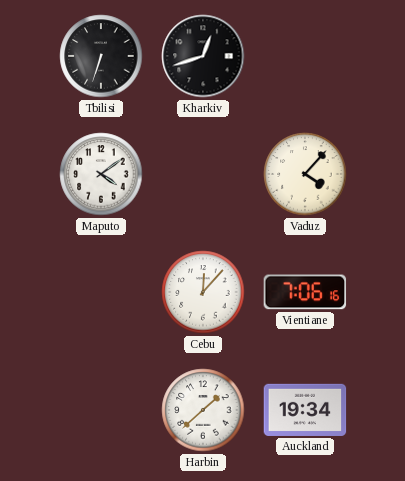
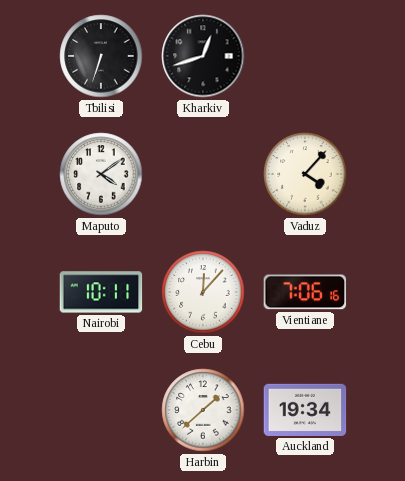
Nairobi: none -> 10:11 (101, 292)
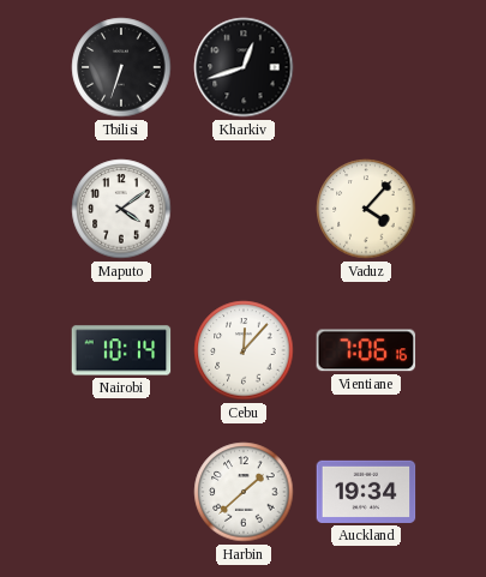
Nairobi: 10:11 -> 10:14 (121, 350)
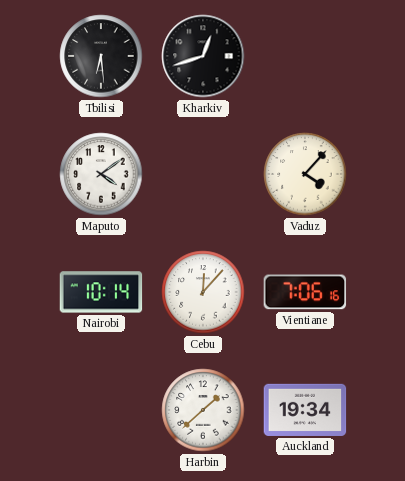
Tbilisi: 6:33 -> 6:29 (101, 56)
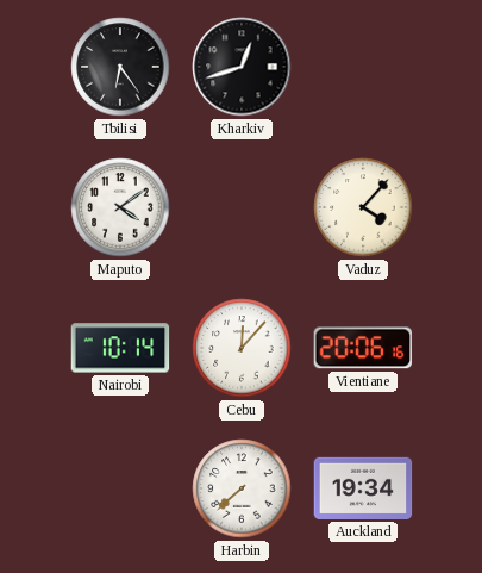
Tbilisi: 6:29 -> 6:24 (120, 67)
Vientiane: 7:06 -> 20:06 (363, 348)
Harbin: 1:38 -> 7:38 (242, 488)
